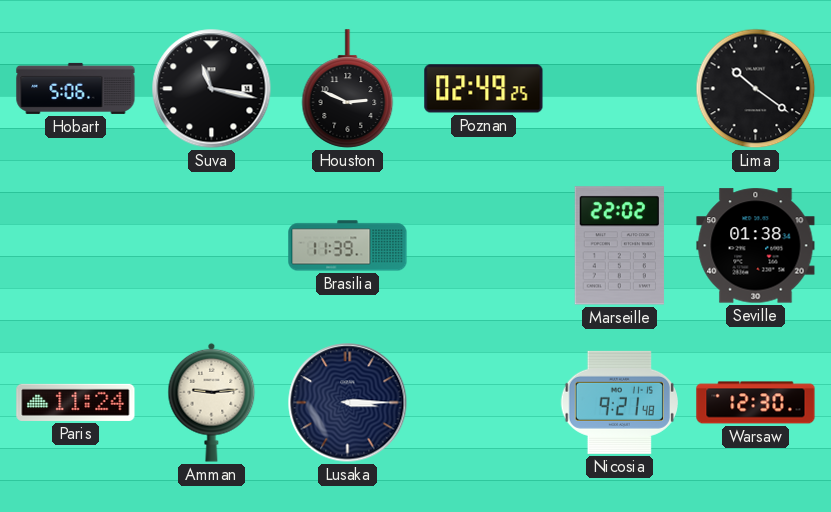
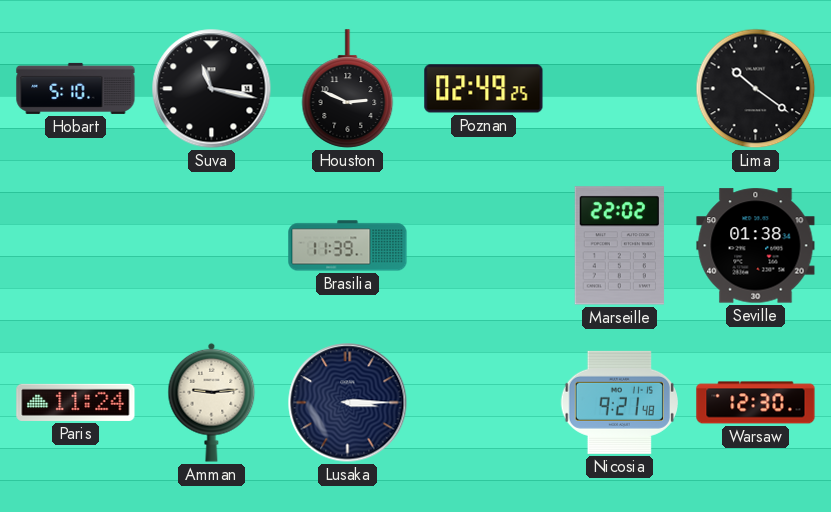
Hobart: 5:06 -> 5:10 (76, 88)
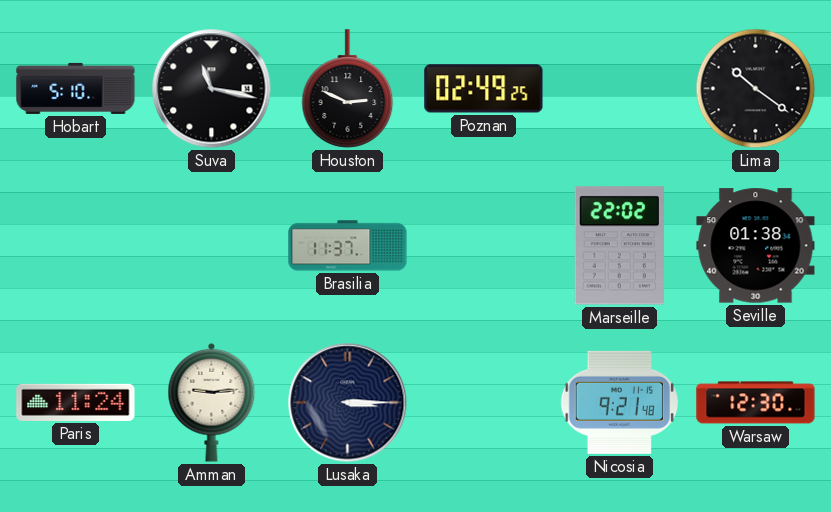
Brasilia: 11:39 -> 11:37 (348, 246)
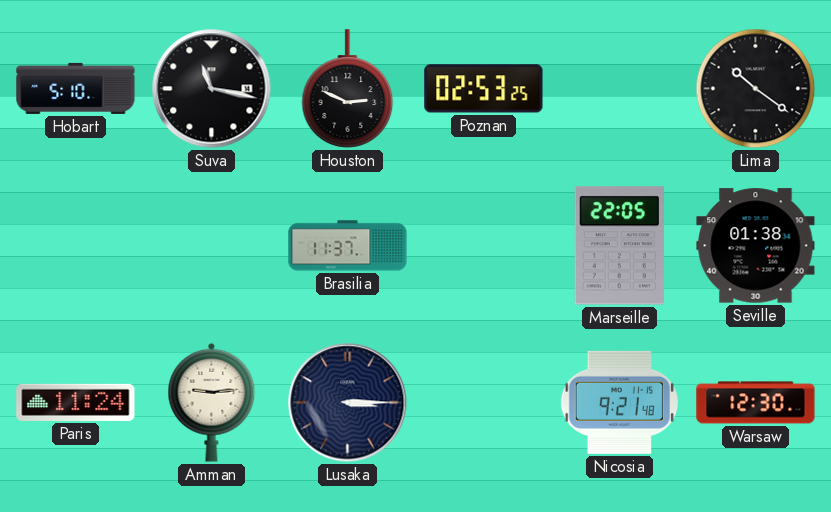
Poznan: 02:49 -> 02:53 (484, 89)
Marseille: 22:02 -> 22:05 (619, 246)
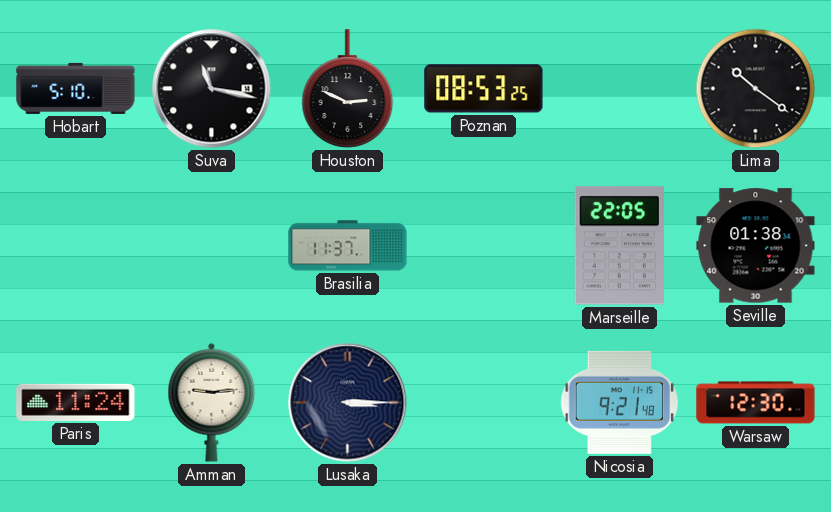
Poznan: 02:53 -> 08:53 (484, 89)
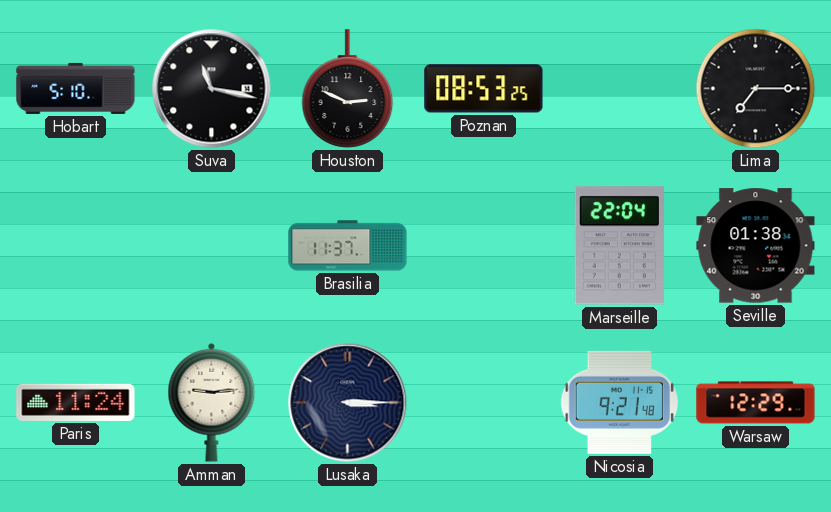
Lima: 10:21 -> 7:15 (756, 89)
Marseille: 22:05 -> 22:04 (619, 246)
Warsaw: 12:30 -> 12:29 (756, 403)
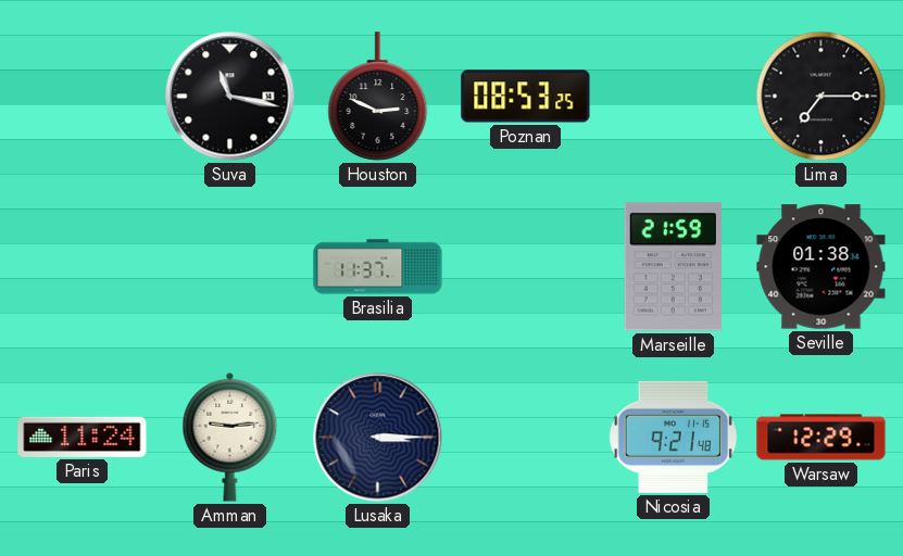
Hobart: 5:10 -> none (76, 88)
Marseille: 22:04 -> 21:59 (673, 267)
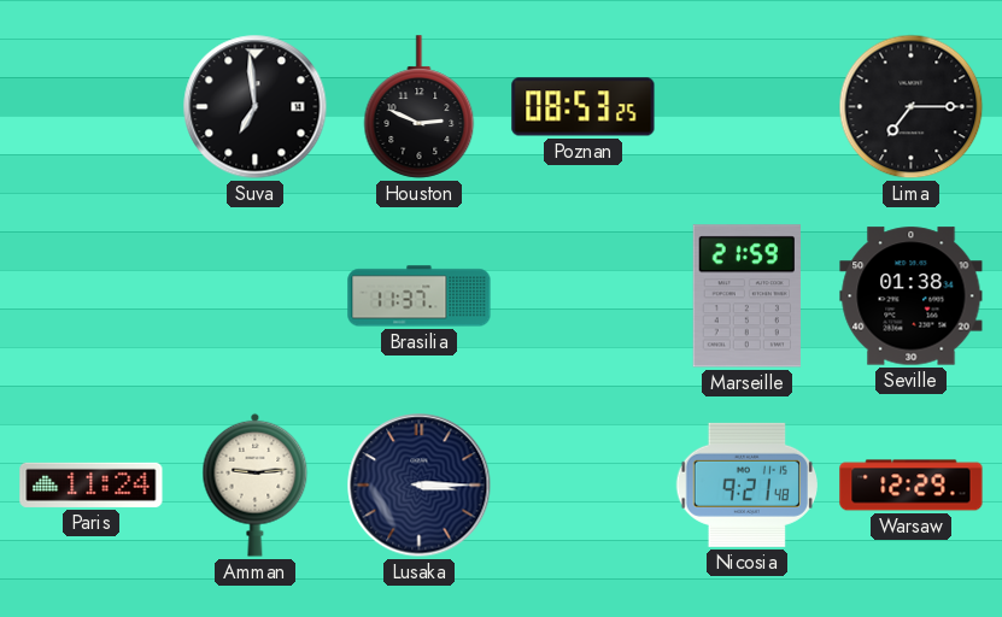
Suva: 11:17 -> 6:59 (256, 107)
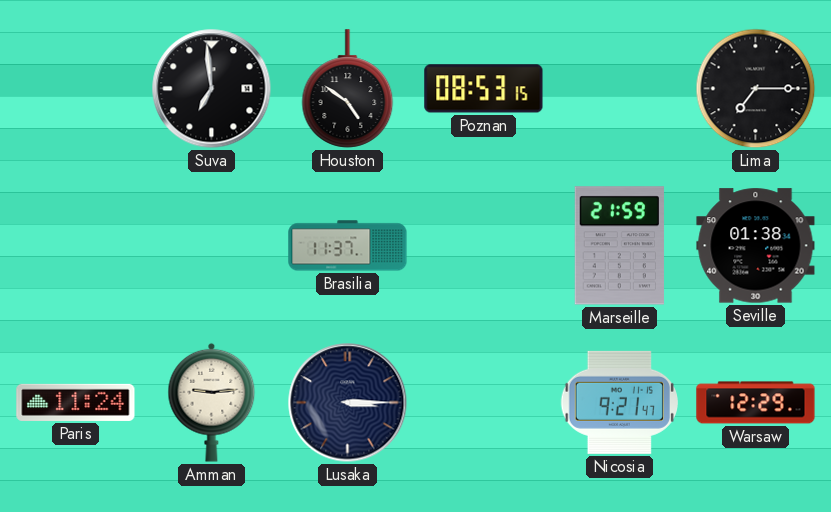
Houston: 2:49 -> 4:51 (348, 89)
Poznan: 08:53:25 -> 08:53:15 (484, 89)
Nicosia: 9:21:48 -> 9:21:47 (619, 402)
